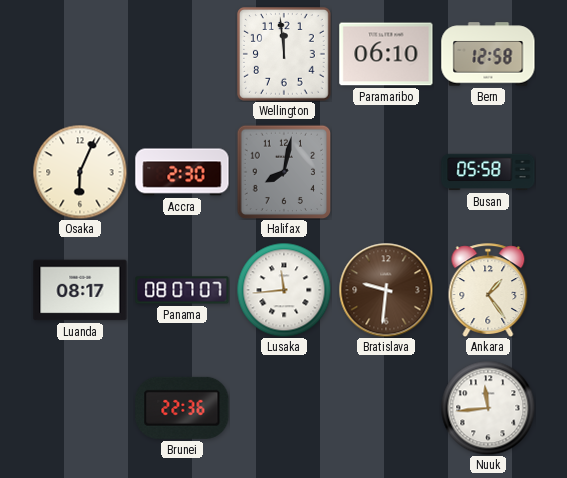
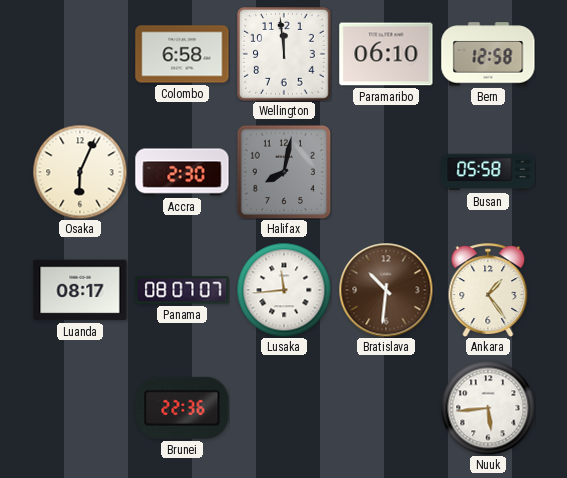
Colombo: none -> 6:58 (182, 54)
Bratislava: 9:31 -> 10:31 (386, 290)
Nuuk: 11:44 -> 5:44 (488, 408)
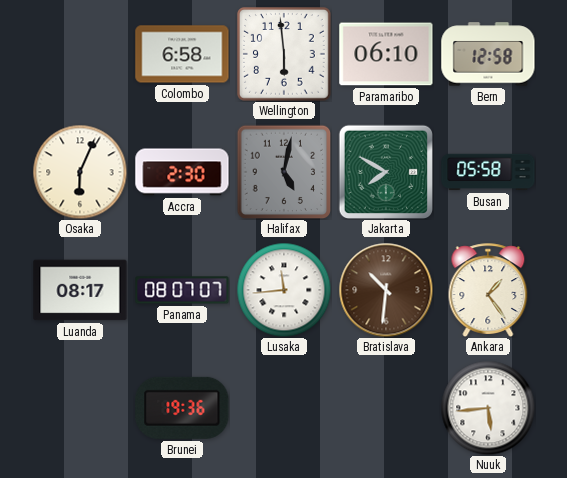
Wellington: 11:59 -> 5:59 (285, 55)
Halifax: 8:02 -> 5:02 (284, 172)
Jakarta: none -> 7:50 (385, 171)
Brunei: 22:36 -> 19:36 (182, 408)
